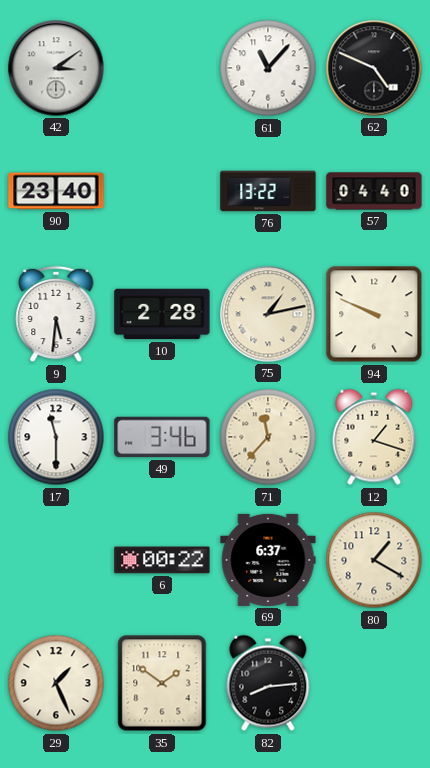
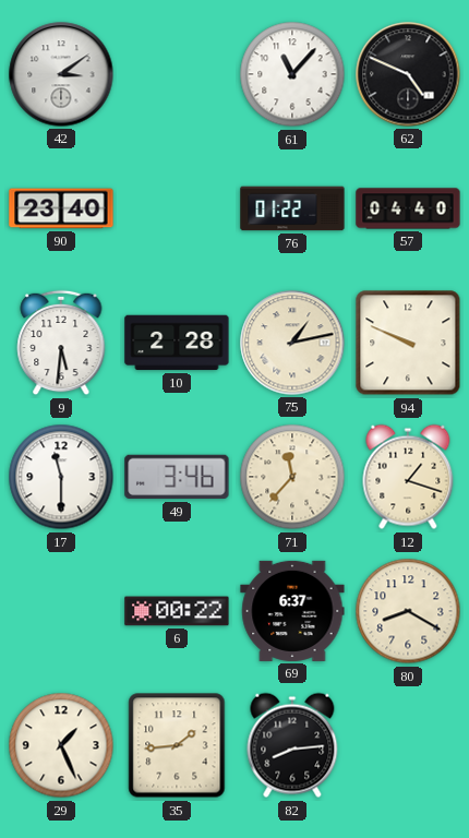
76: 13:22 -> 01:22 (292, 208)
80: 1:20 -> 8:20 (408, 611)
35: 1:51 -> 1:44 (177, 745)
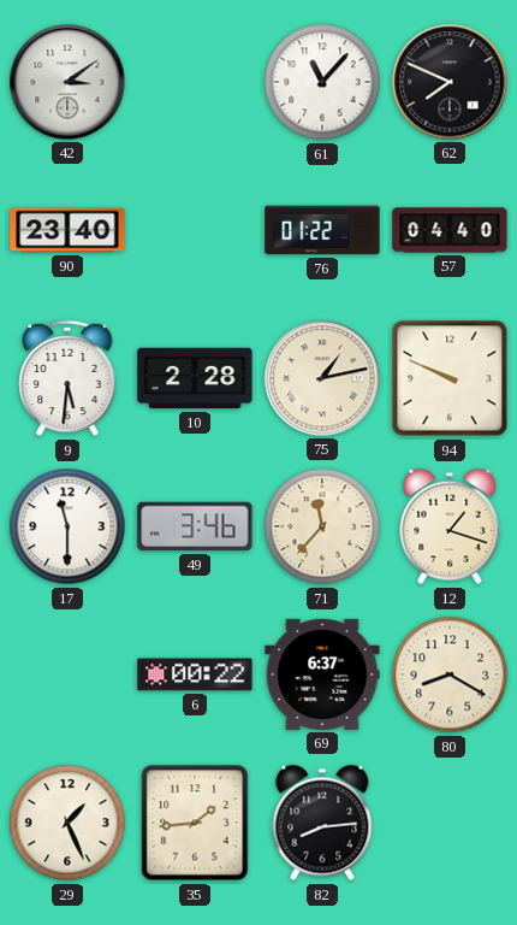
62: 4:49 -> 7:49 (450, 82)
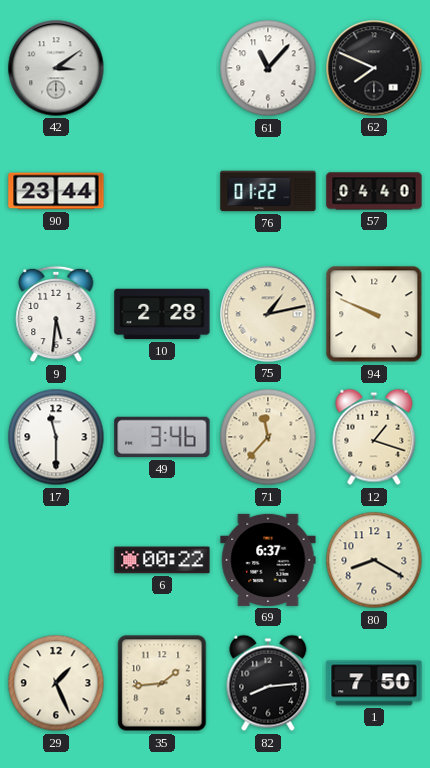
90: 23:40 -> 23:44 (56, 191)
1: none -> 7:50 (374, 683)
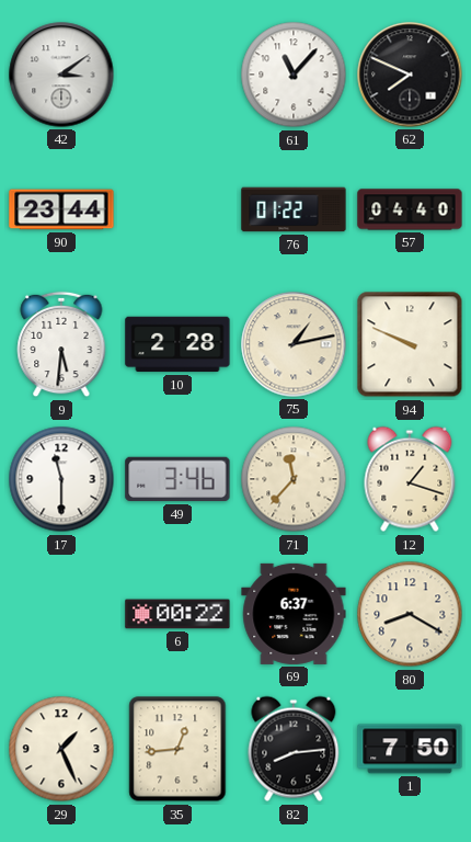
35: 1:44 -> 12:44 (177, 749)
